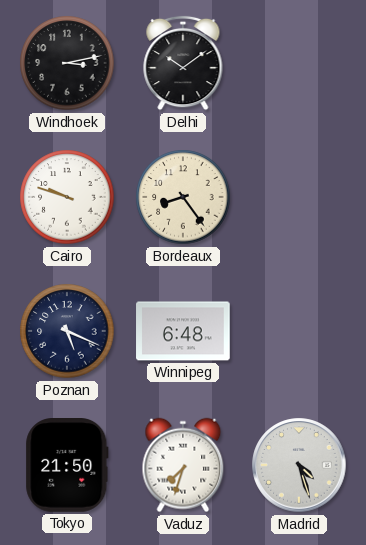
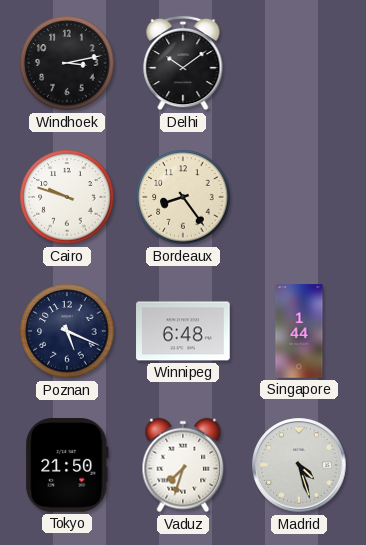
Singapore: none -> 1:44 (299, 331)
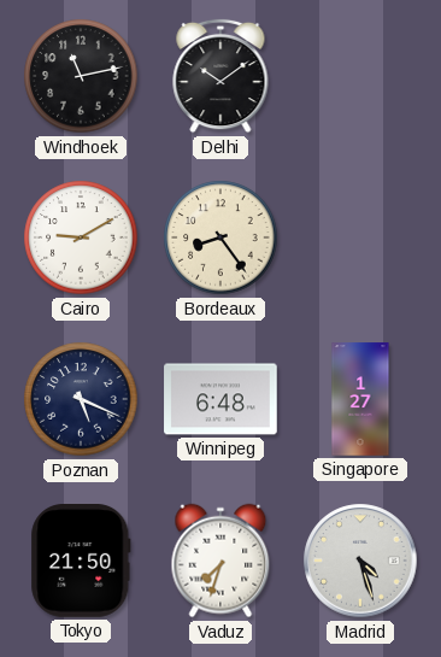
Windhoek: 3:13 -> 11:13 (81, 76)
Cairo: 9:48 -> 9:10 (81, 237)
Singapore: 1:44 -> 1:27 (360, 399)
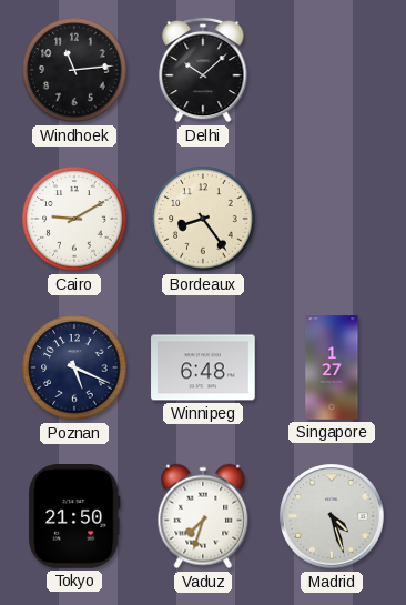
Windhoek: 11:13 -> 11:14 (74, 70)
Delhi: 10:09 -> 10:08 (203, 70)
